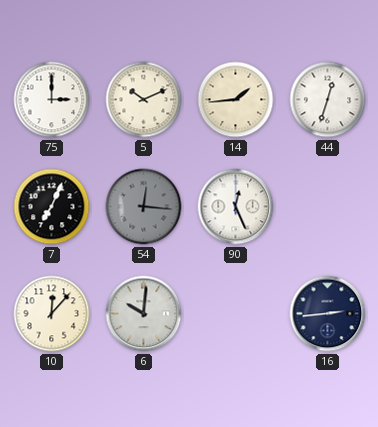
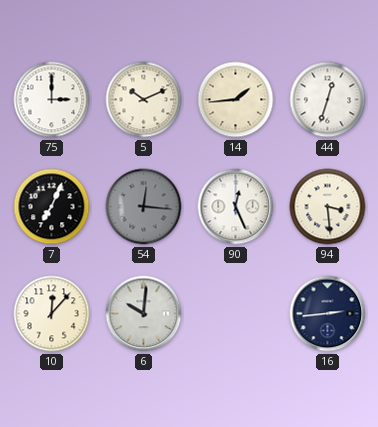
94: none -> 3:29 (328, 207)
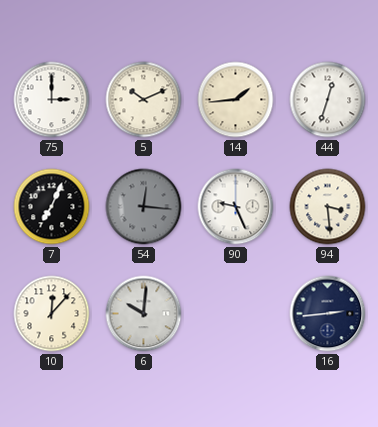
90: 12:26 -> 9:26 (236, 207)
